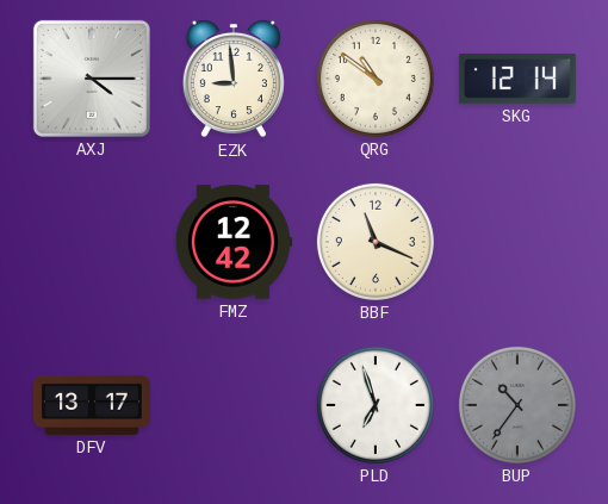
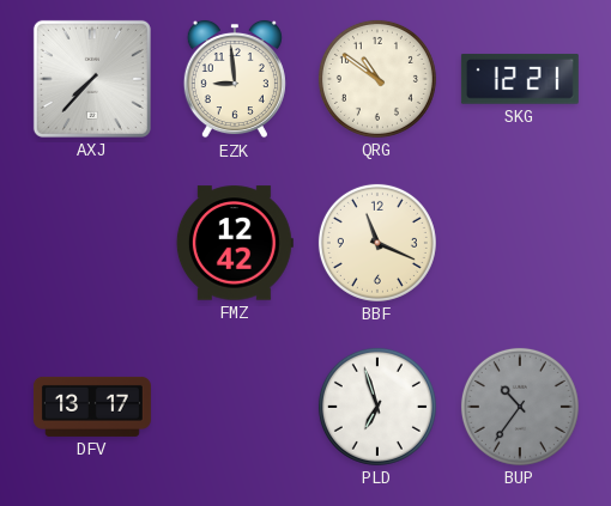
AXJ: 4:15 -> 7:37 (92, 79)
SKG: 12:14 -> 12:21 (520, 79)
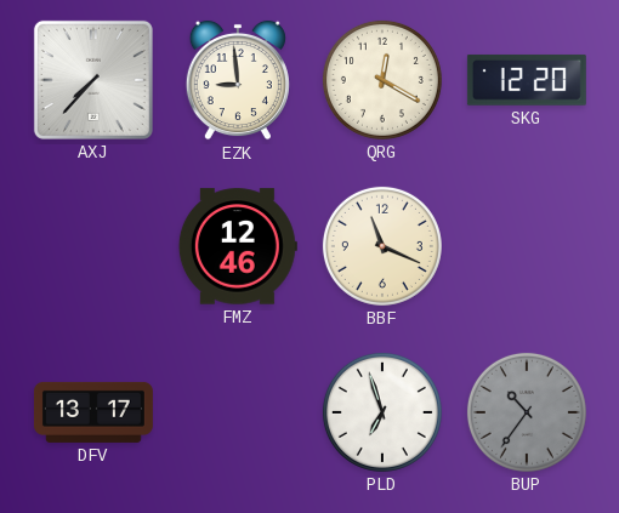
QRG: 10:51 -> 12:20 (382, 80)
SKG: 12:21 -> 12:20 (527, 80)
FMZ: 12:42 -> 12:46 (238, 246)
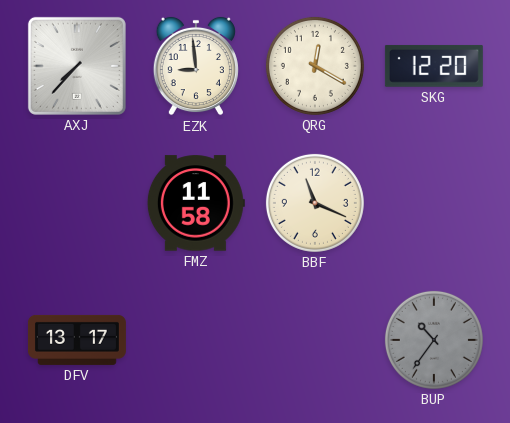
FMZ: 12:46 -> 11:58 (196, 203)
PLD: 6:57 -> none (382, 412)
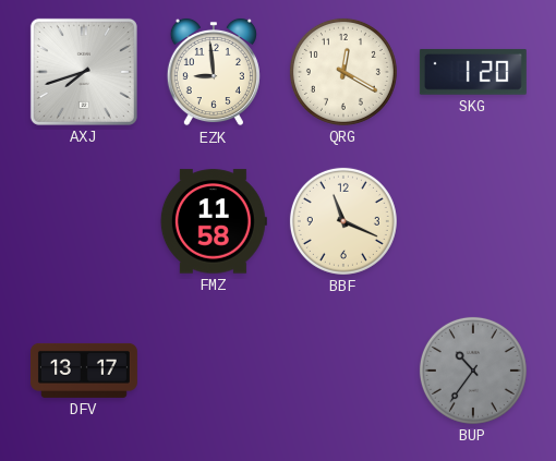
AXJ: 7:37 -> 7:42 (84, 72)
SKG: 12:20 -> 1:20 (473, 72)
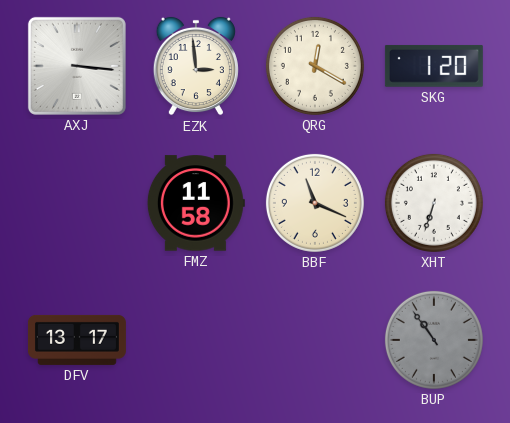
AXJ: 7:42 -> 3:16 (77, 66)
EZK: 8:59 -> 2:59 (196, 66)
XHT: none -> 6:33 (434, 203)
BUP: 10:36 -> 10:54 (434, 340)
